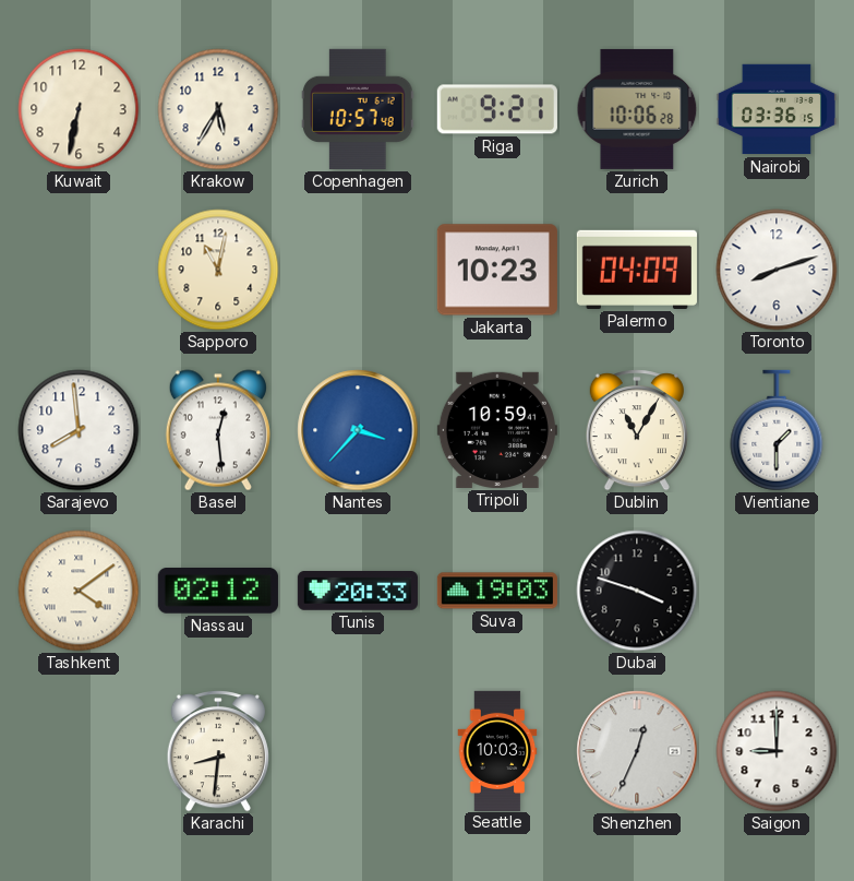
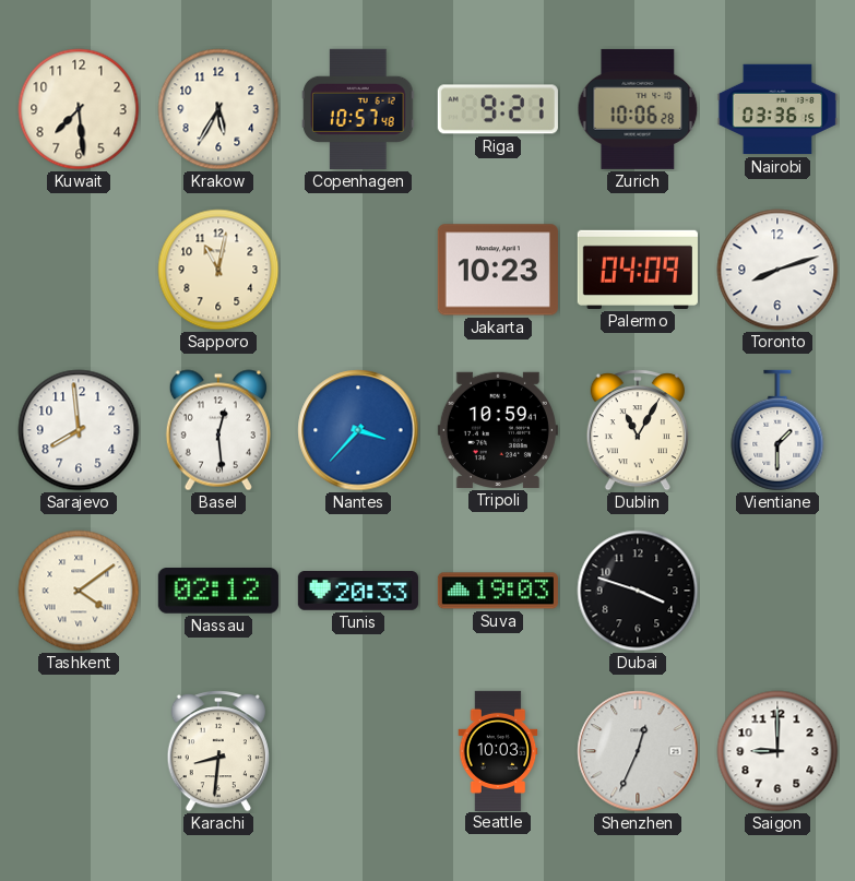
Kuwait: 6:32 -> 7:29 (79, 109)
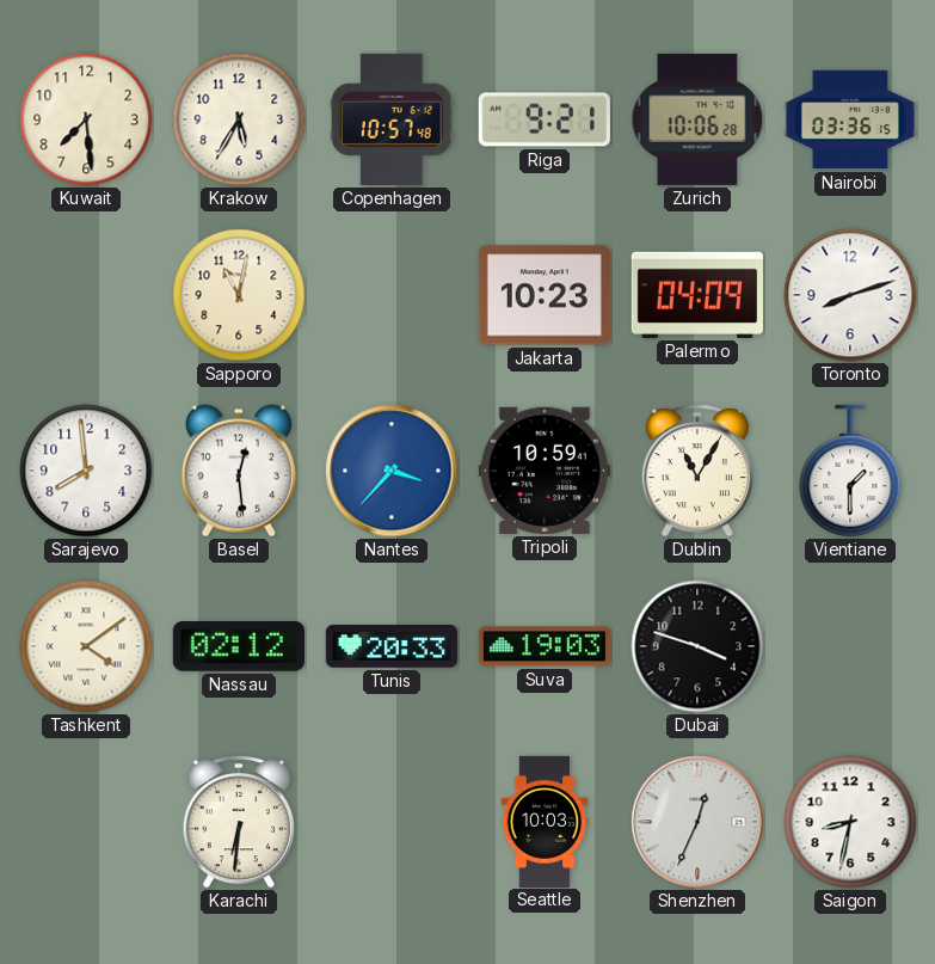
Karachi: 8:31 -> 6:31 (239, 823)
Saigon: 9:00 -> 8:32 (850, 822)
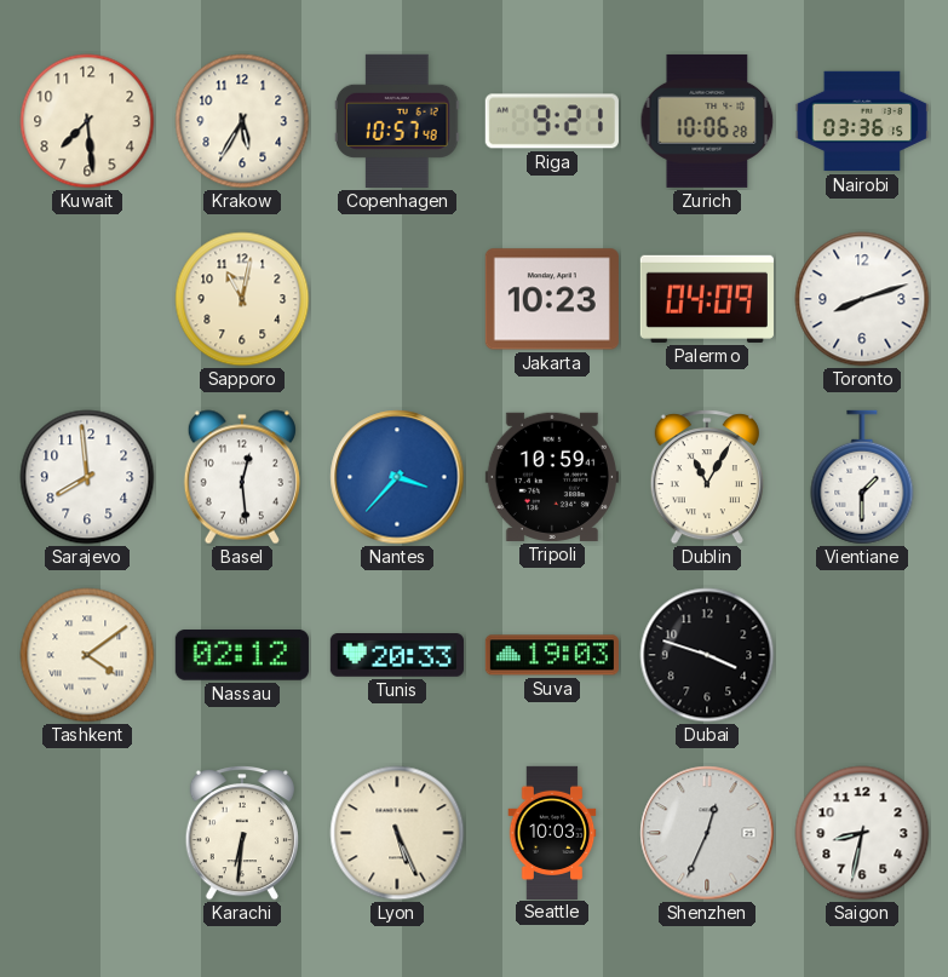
Lyon: none -> 5:26 (397, 833)
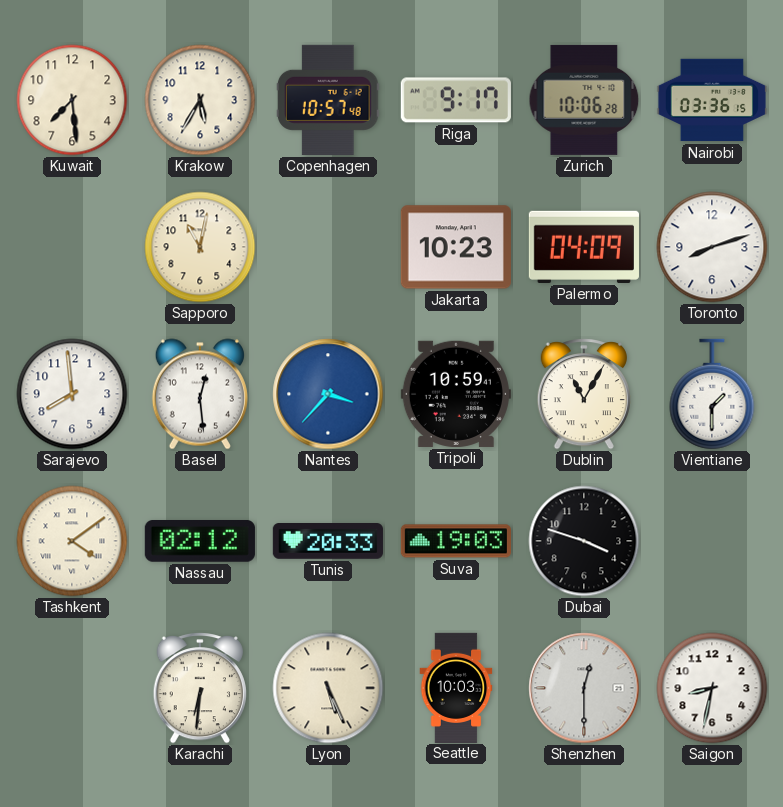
Riga: 9:21 -> 9:17 (456, 100)
Shenzhen: 12:34 -> 12:30 (584, 688)
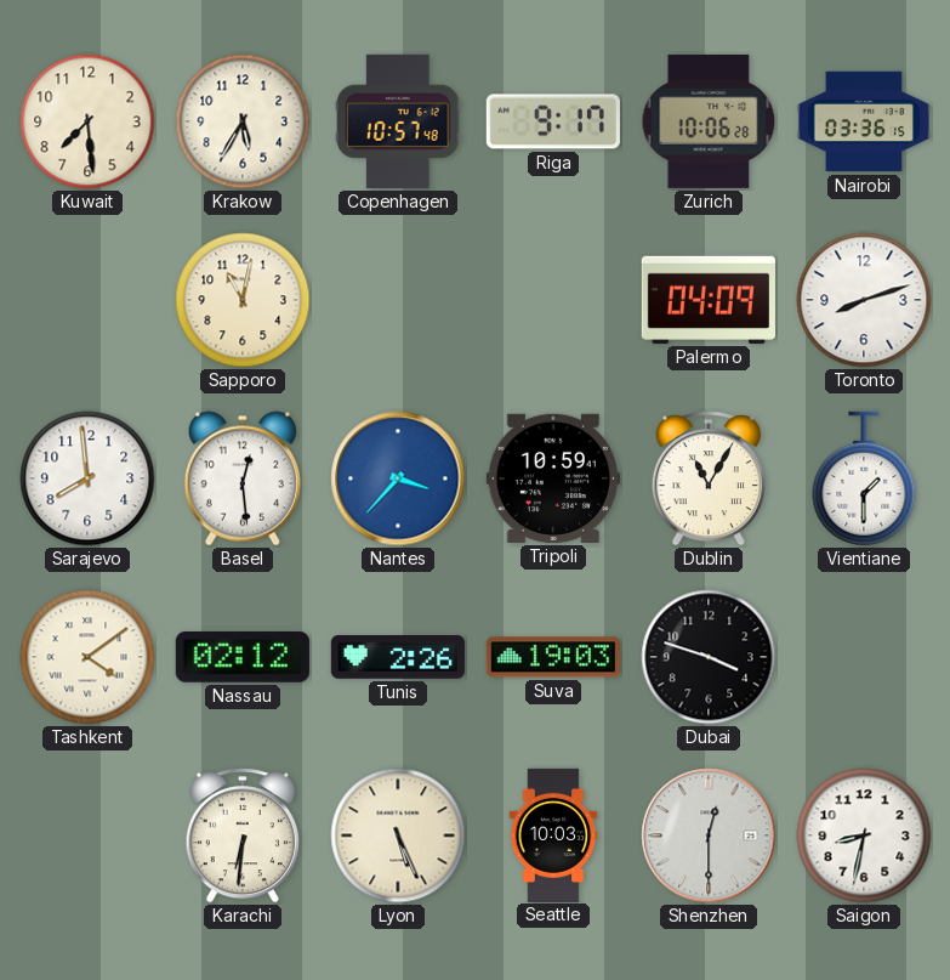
Jakarta: 10:23 -> none (456, 247)
Tunis: 20:33 -> 2:26 (398, 658)
